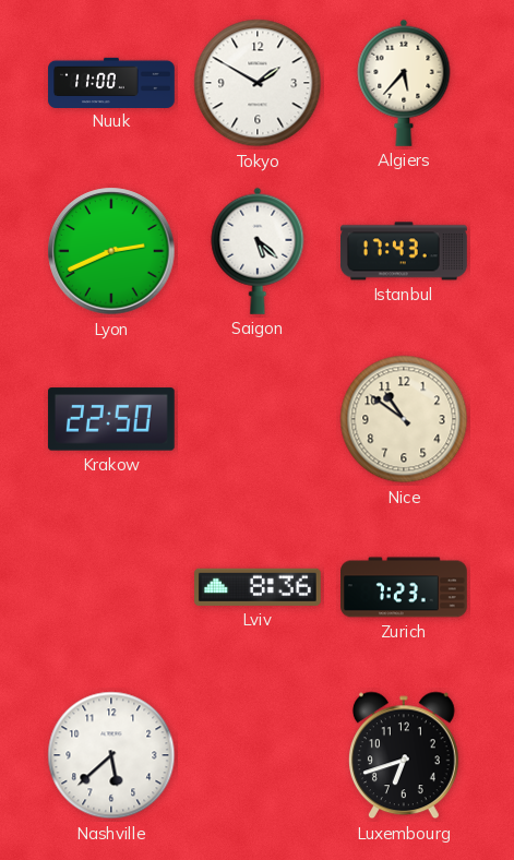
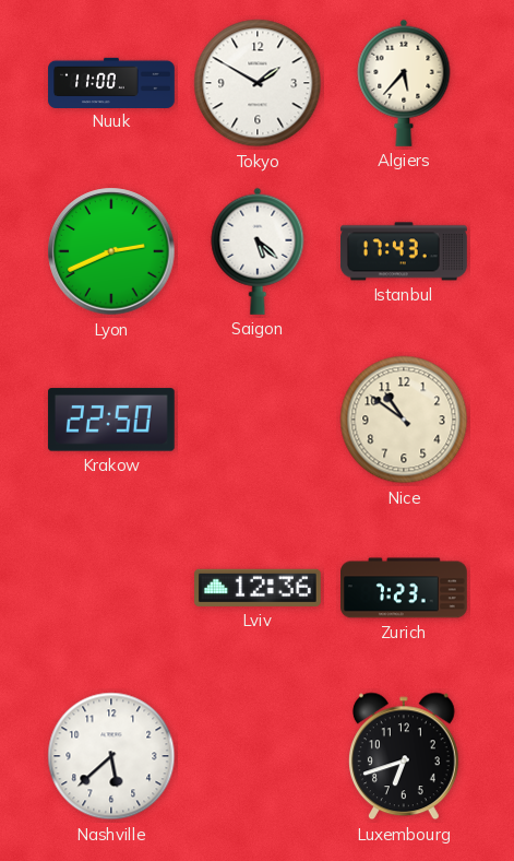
Lviv: 8:36 -> 12:36 (259, 588)
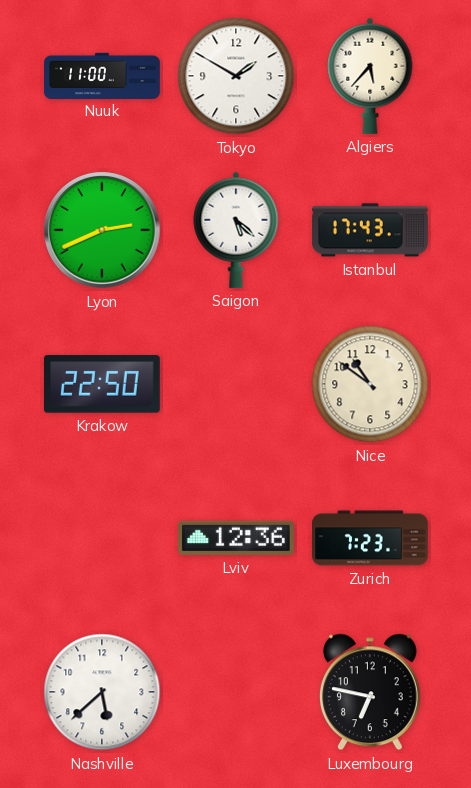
Luxembourg: 6:42 -> 6:47 (370, 692)
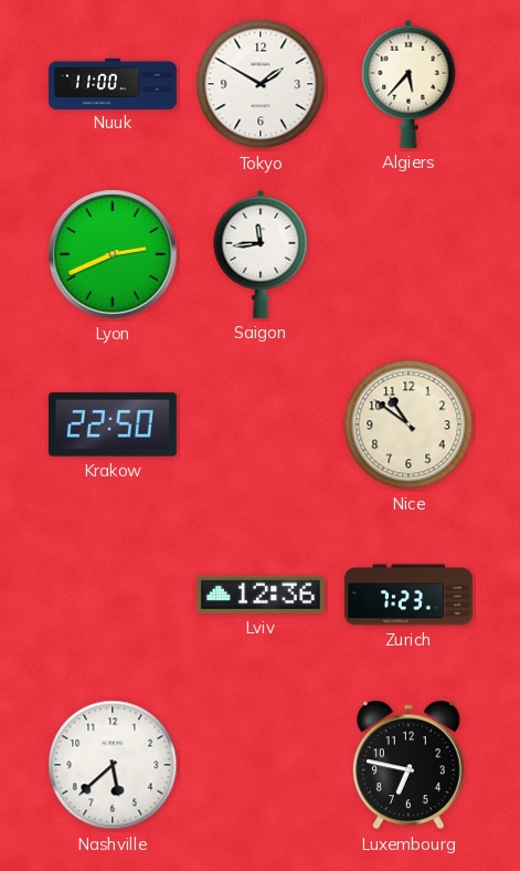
Saigon: 5:22 -> 11:44 (261, 254)
Istanbul: 17:43 -> none (371, 230)
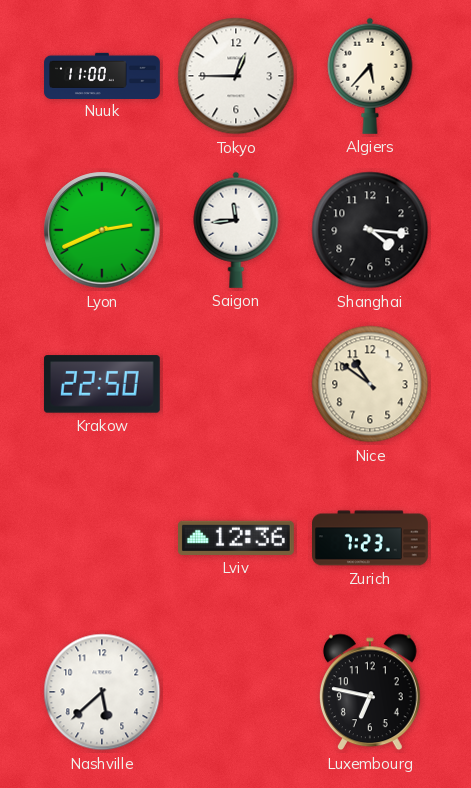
Tokyo: 1:50 -> 12:45 (236, 76)
Shanghai: none -> 4:16 (370, 230)
